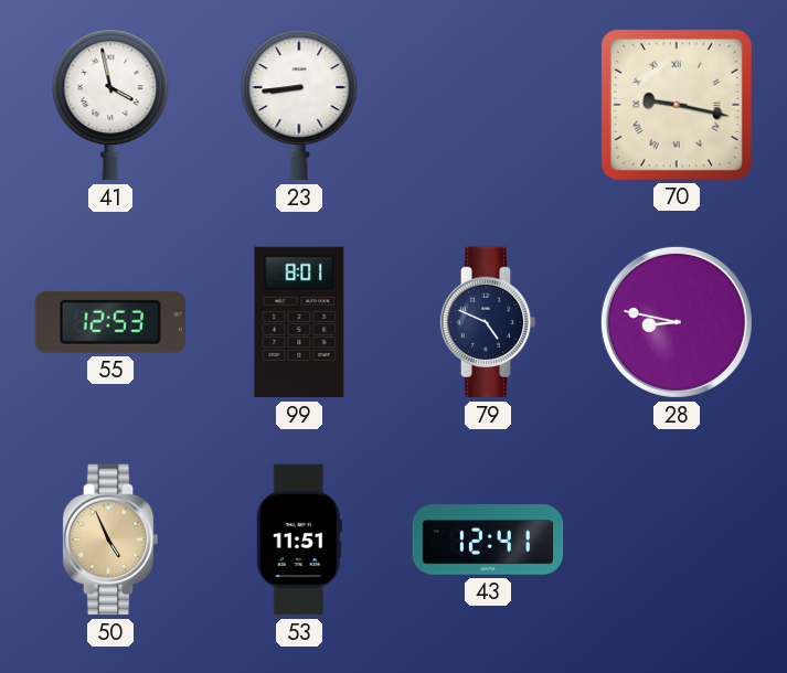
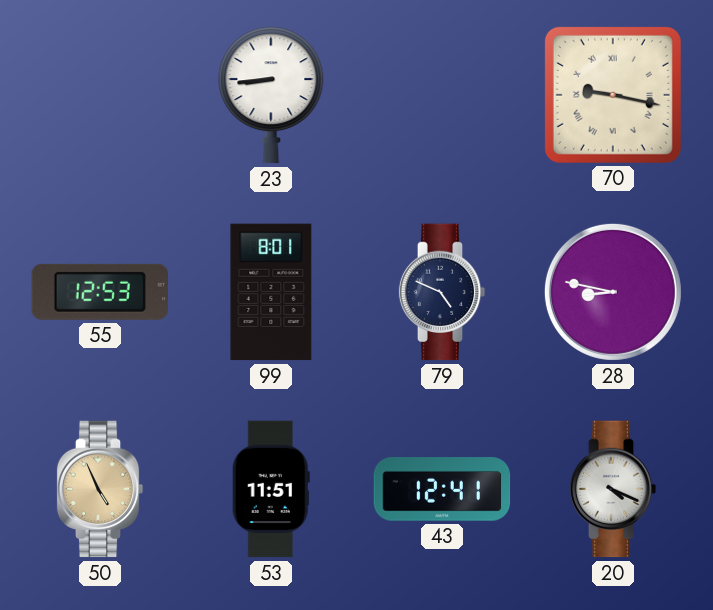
41: 3:58 -> none (110, 105)
20: none -> 4:19 (613, 489)
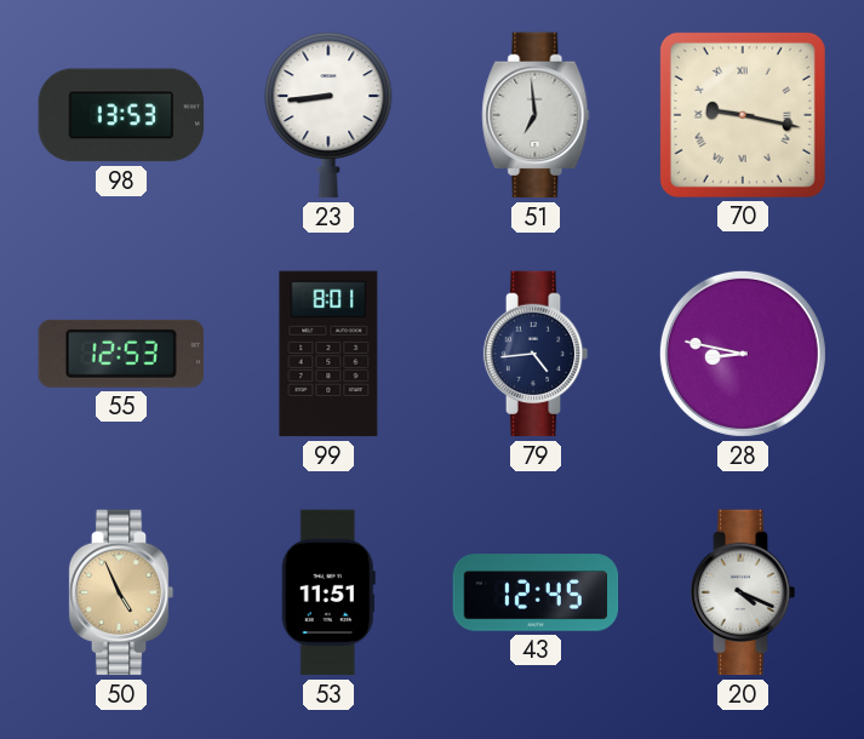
98: none -> 13:53 (121, 115)
51: none -> 6:59 (536, 115)
79: 4:49 -> 4:44 (536, 354)
43: 12:41 -> 12:45 (536, 592)
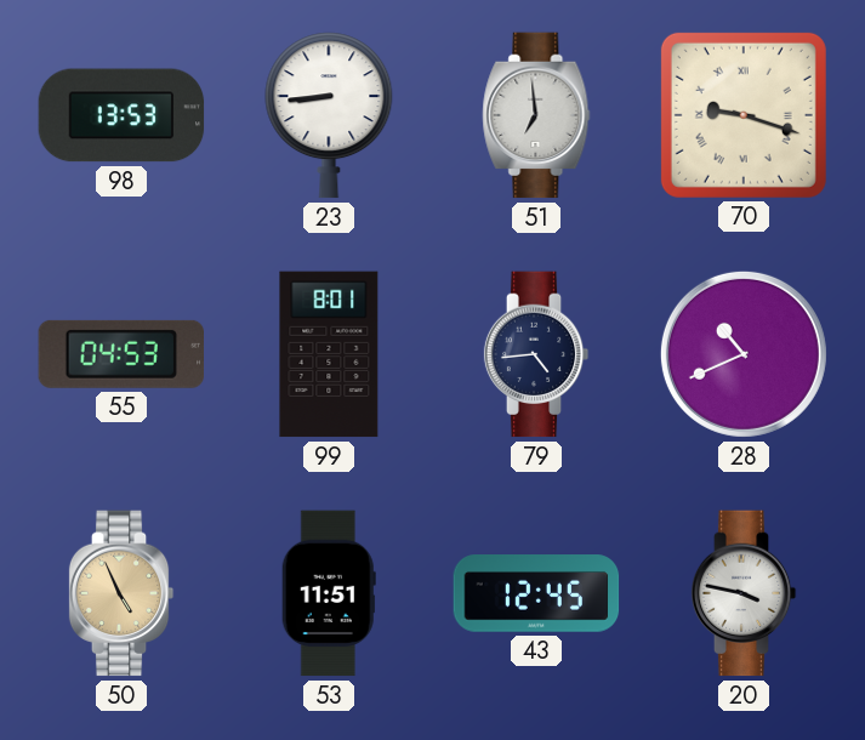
70: 9:17 -> 9:18 (744, 115)
55: 12:53 -> 04:53 (120, 354)
28: 8:47 -> 10:41 (744, 354)
20: 4:19 -> 3:47 (744, 593)
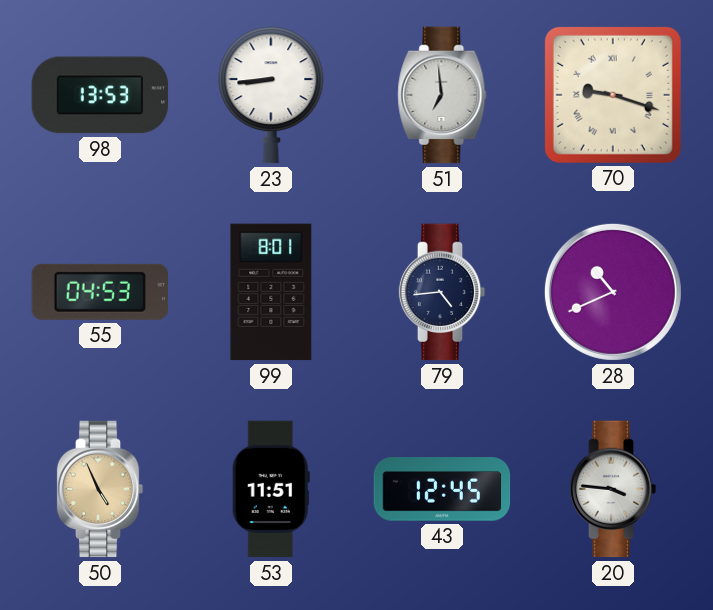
20: 3:47 -> 3:46 (613, 489)
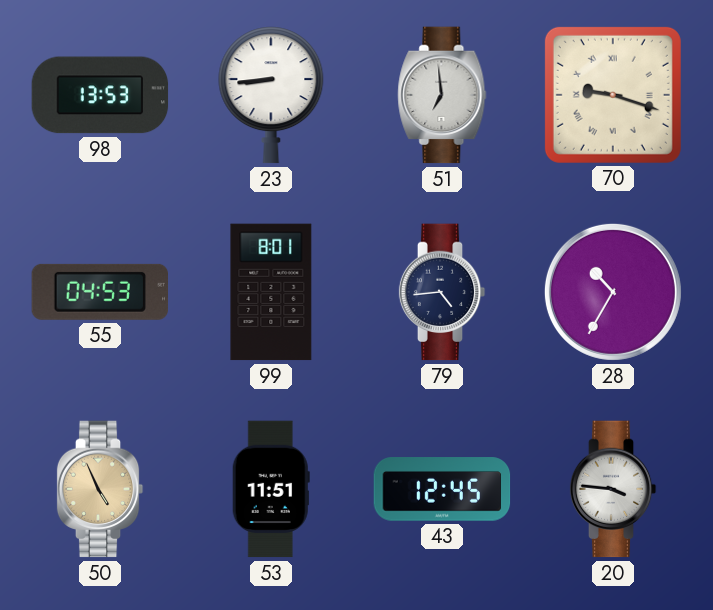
28: 10:41 -> 10:35 (613, 292)
